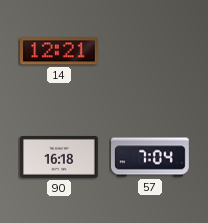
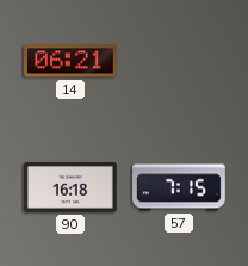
14: 12:21 -> 06:21 (72, 61)
57: 7:04 -> 7:15 (180, 187)
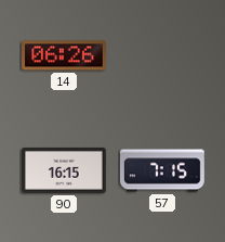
14: 06:21 -> 06:26 (65, 55)
90: 16:18 -> 16:15 (65, 170)
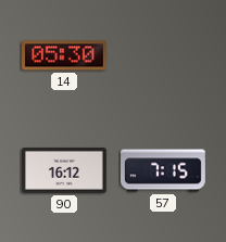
14: 06:26 -> 05:30 (65, 55)
90: 16:15 -> 16:12 (65, 170)
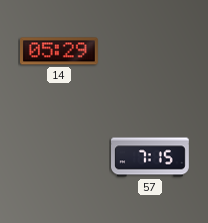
14: 05:30 -> 05:29 (60, 51)
90: 16:12 -> none (65, 170)
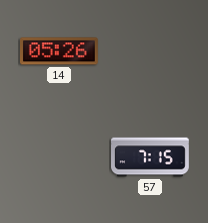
14: 05:29 -> 05:26 (60, 51)
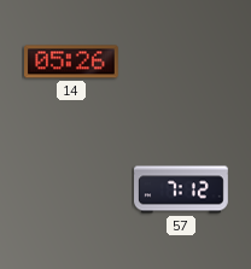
57: 7:15 -> 7:12 (182, 189)
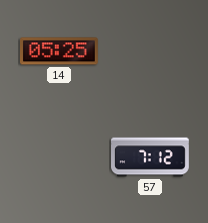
14: 05:26 -> 05:25 (60, 51)
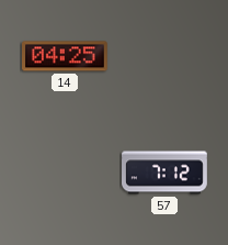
14: 05:25 -> 04:25 (66, 56)
